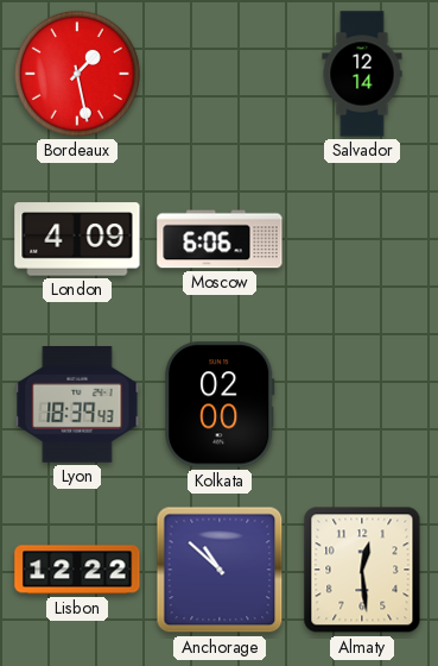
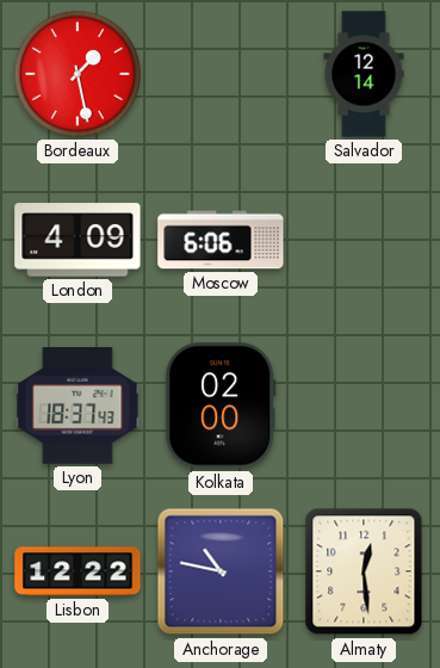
Lyon: 18:39 -> 18:37 (78, 407)
Anchorage: 10:52 -> 10:47 (221, 571)
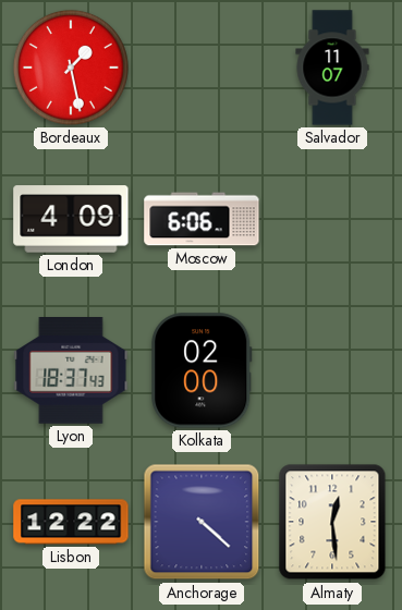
Salvador: 12:14 -> 11:07 (332, 68)
Anchorage: 10:47 -> 4:22 (202, 522)
